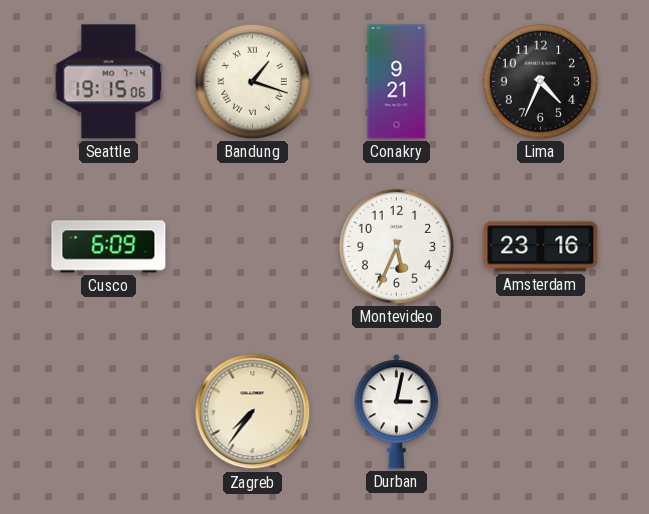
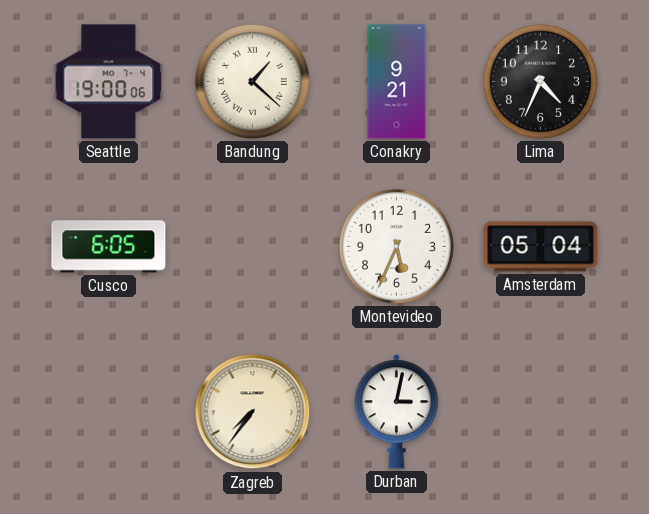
Seattle: 19:15 -> 19:00 (109, 82)
Bandung: 1:18 -> 1:22 (252, 81)
Cusco: 6:09 -> 6:05 (109, 247)
Amsterdam: 23:16 -> 05:04 (541, 247)
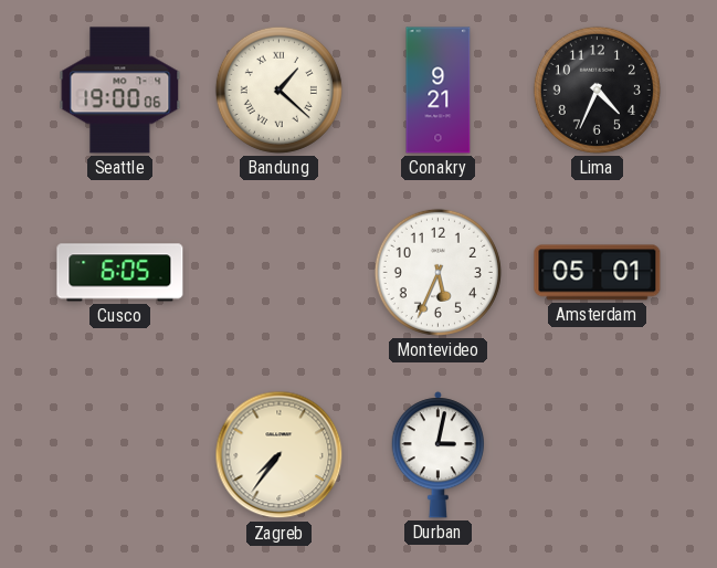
Amsterdam: 05:04 -> 05:01 (598, 273)
